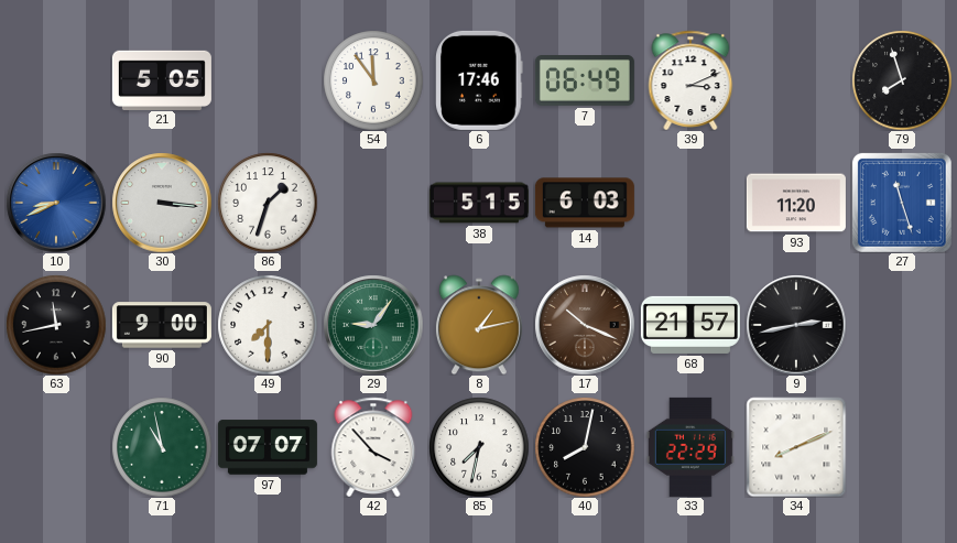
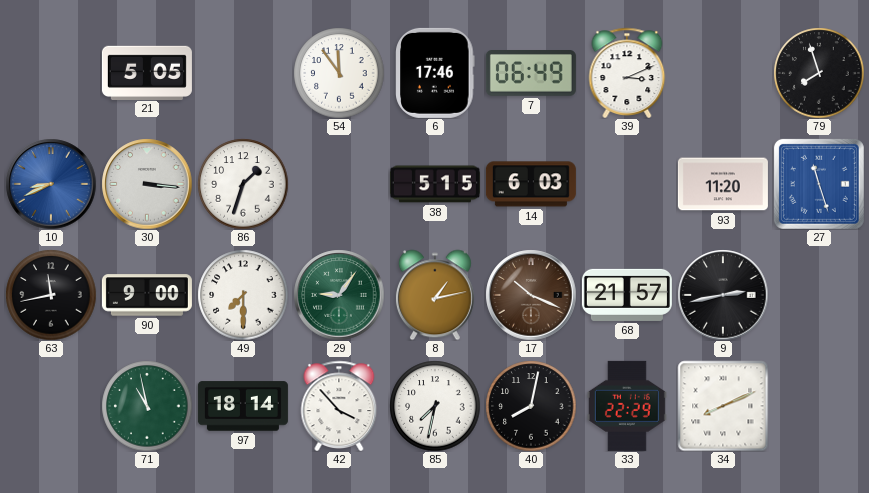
97: 07:07 -> 18:14 (243, 406)
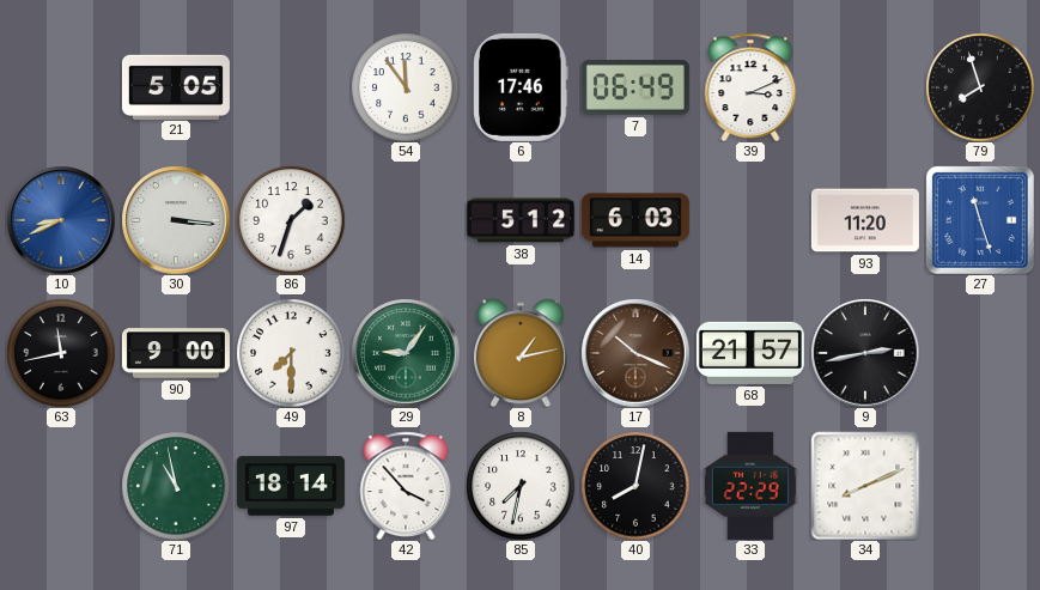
38: 5:15 -> 5:12 (521, 220)
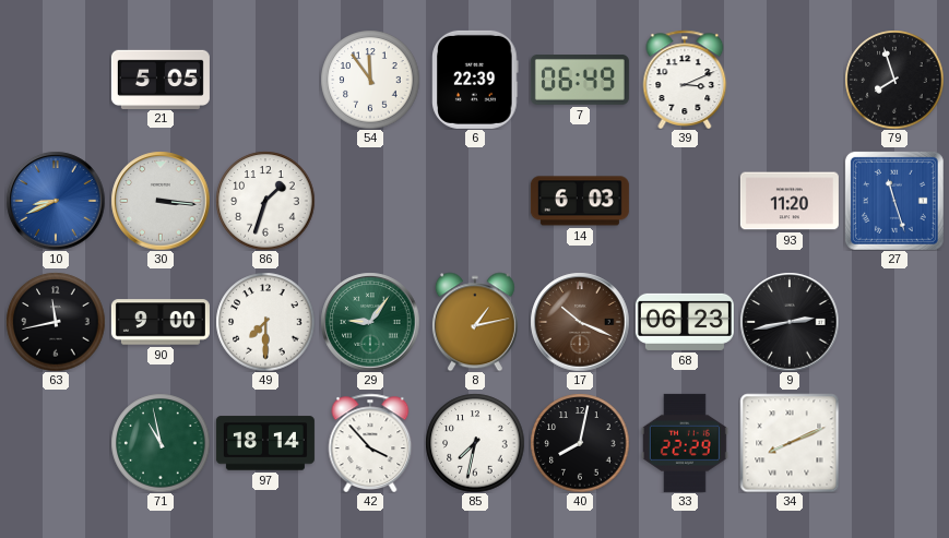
6: 17:46 -> 22:39 (475, 80)
38: 5:12 -> none (521, 220)
68: 21:57 -> 06:23 (685, 322)
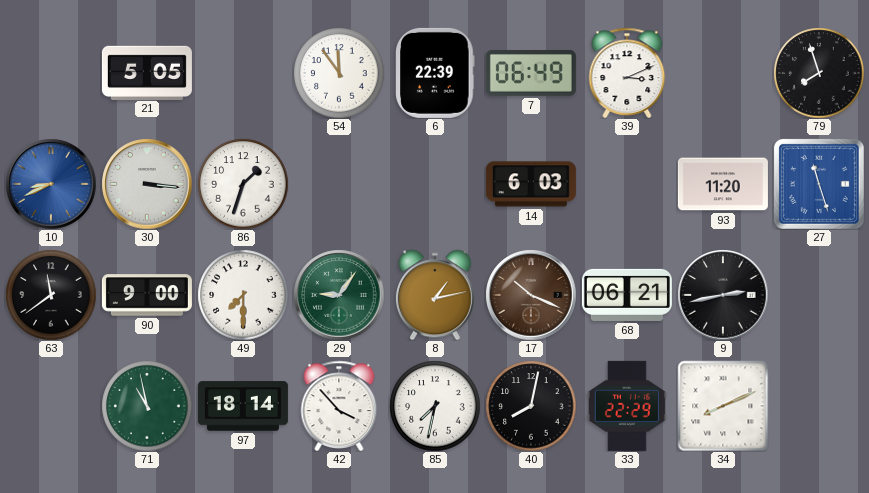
63: 11:43 -> 11:39 (51, 295)
68: 06:23 -> 06:21 (627, 295)
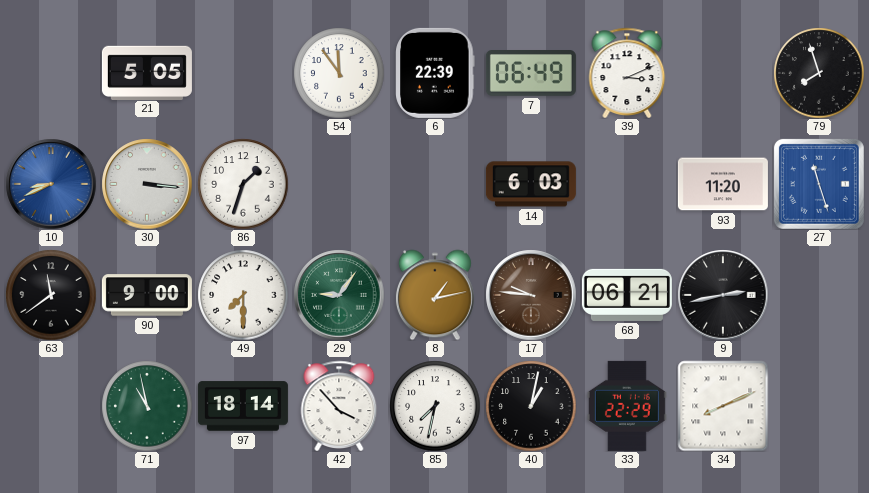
17: 10:19 -> 9:46 (531, 295)
40: 8:02 -> 1:02 (531, 406)
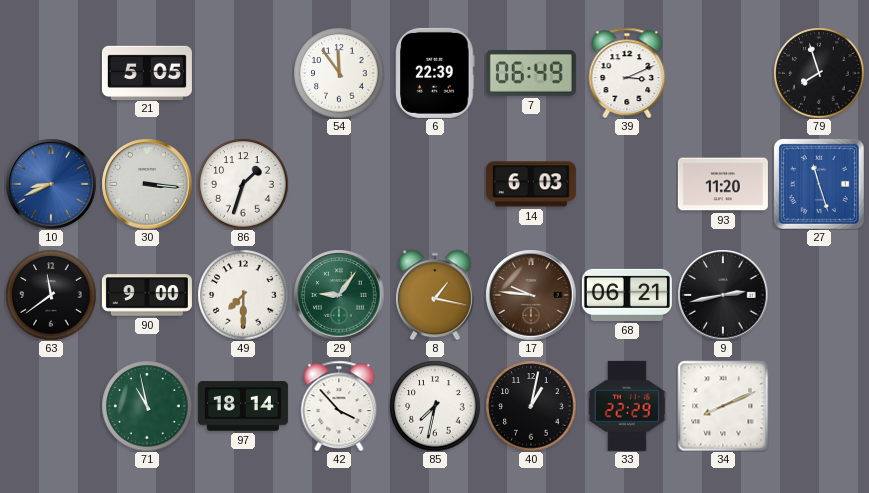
8: 1:13 -> 1:17 (435, 295)
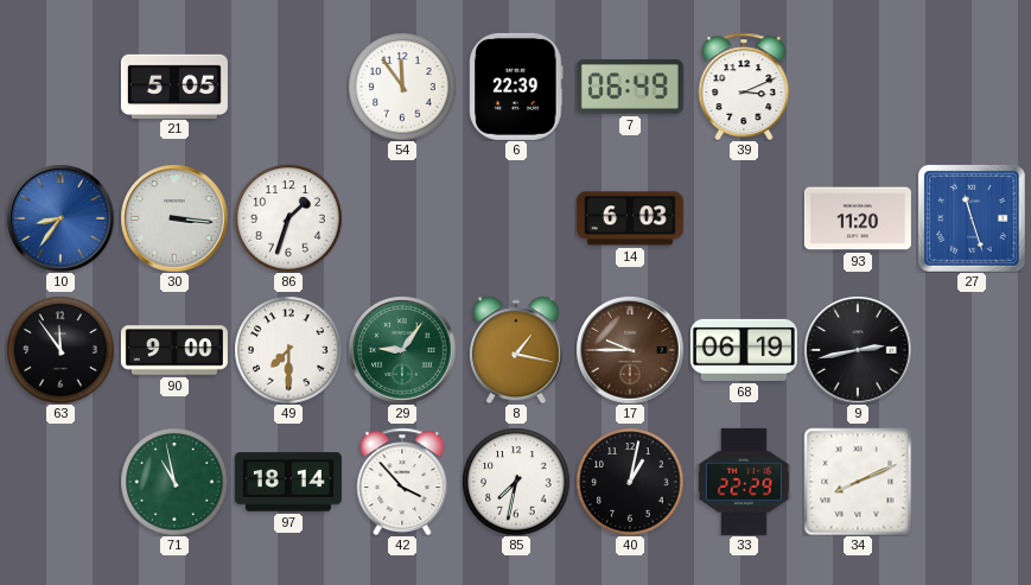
79: 7:57 -> none (819, 73)
10: 8:41 -> 8:36 (61, 218)
63: 11:39 -> 11:54 (61, 350)
17: 9:46 -> 9:45 (630, 350)
68: 06:21 -> 06:19 (744, 350)
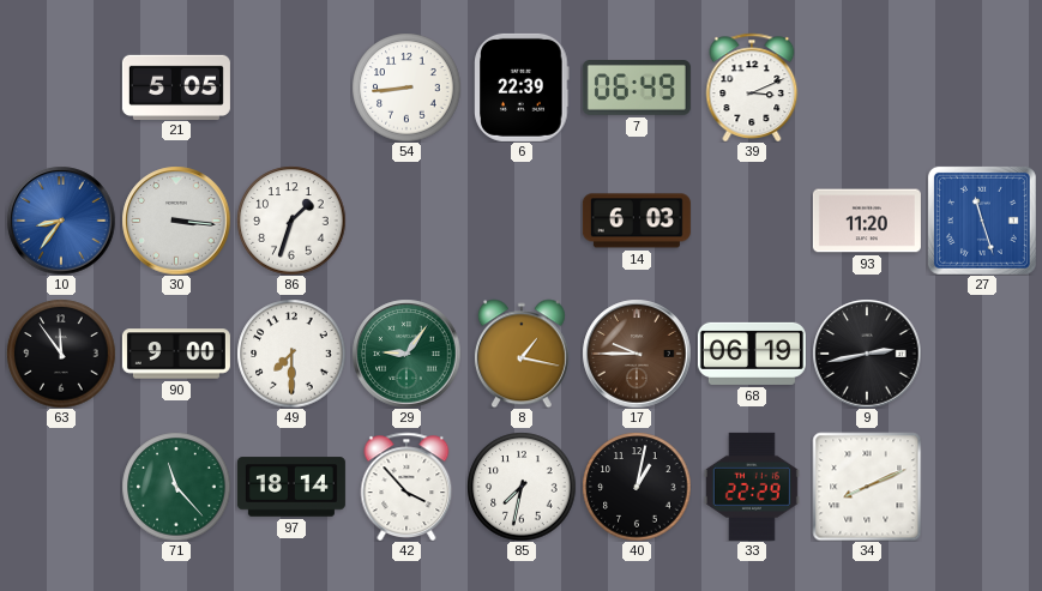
54: 11:54 -> 8:44 (406, 88)
71: 10:58 -> 11:23 (176, 487)
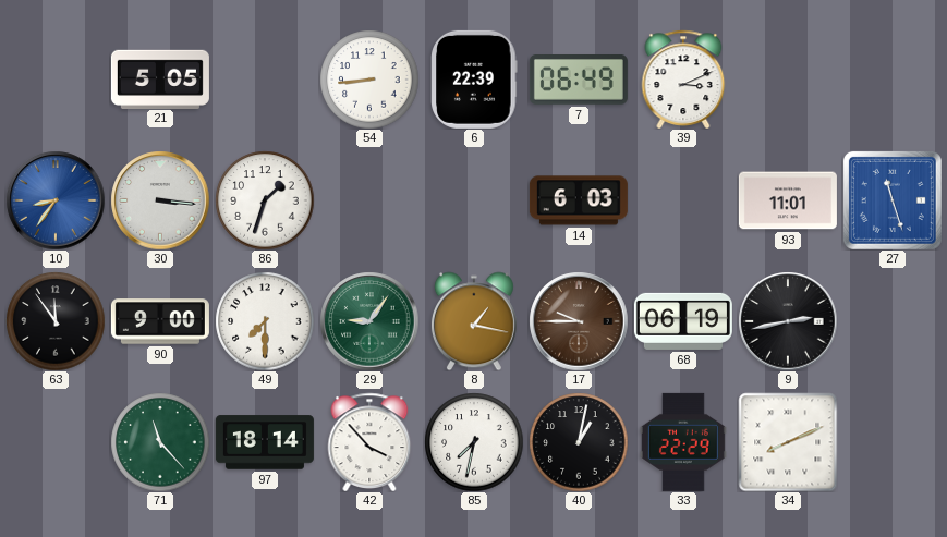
93: 11:20 -> 11:01 (788, 200)
